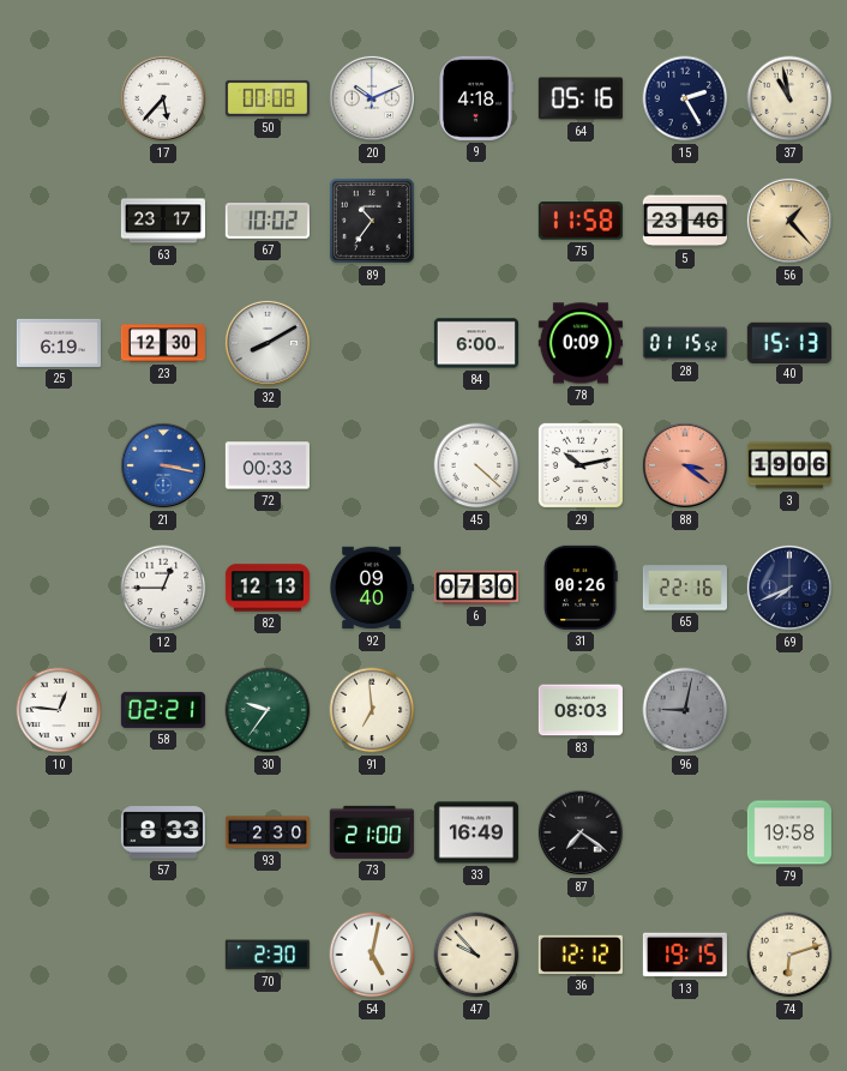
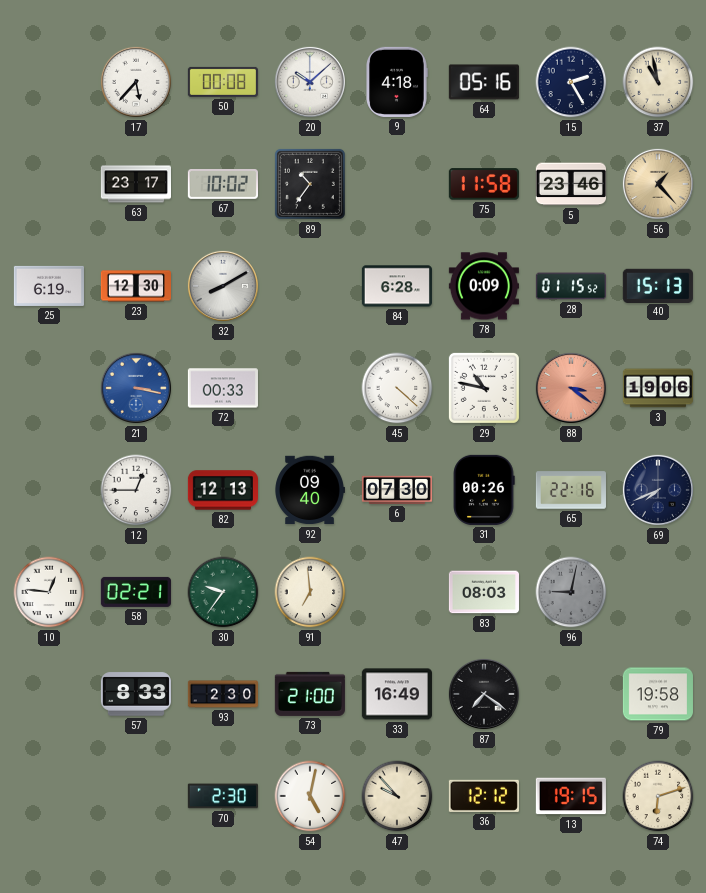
20: 10:11 -> 10:08 (310, 82)
84: 6:00 -> 6:28 (397, 286)
29: 10:13 -> 10:47 (484, 388)
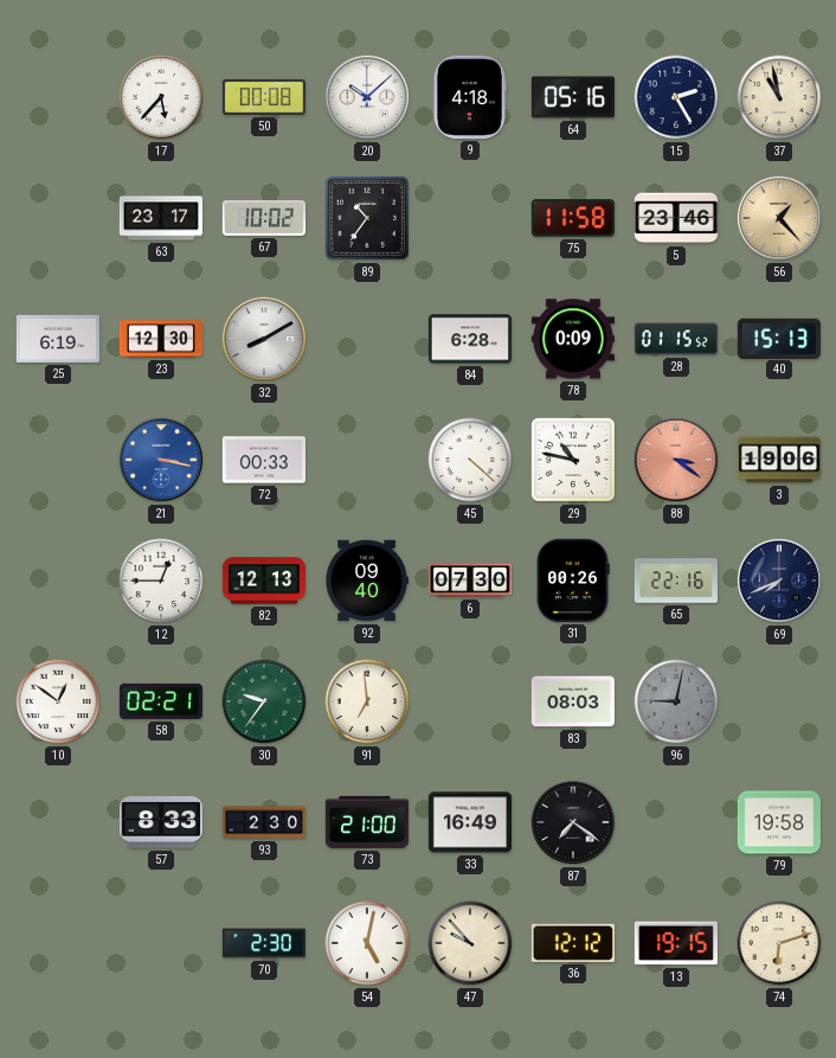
10: 12:46 -> 12:51 (58, 701)
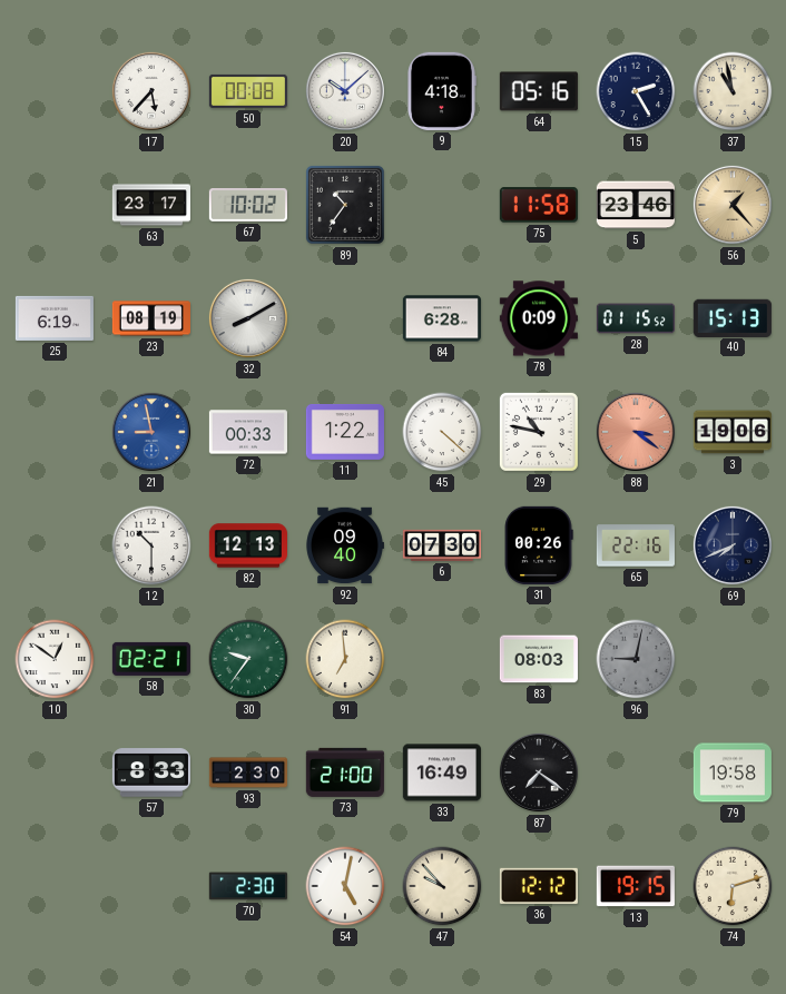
23: 12:30 -> 08:19 (151, 318)
21: 3:17 -> 8:58 (151, 432)
11: none -> 1:22 (345, 432)
12: 12:45 -> 10:30 (151, 545)
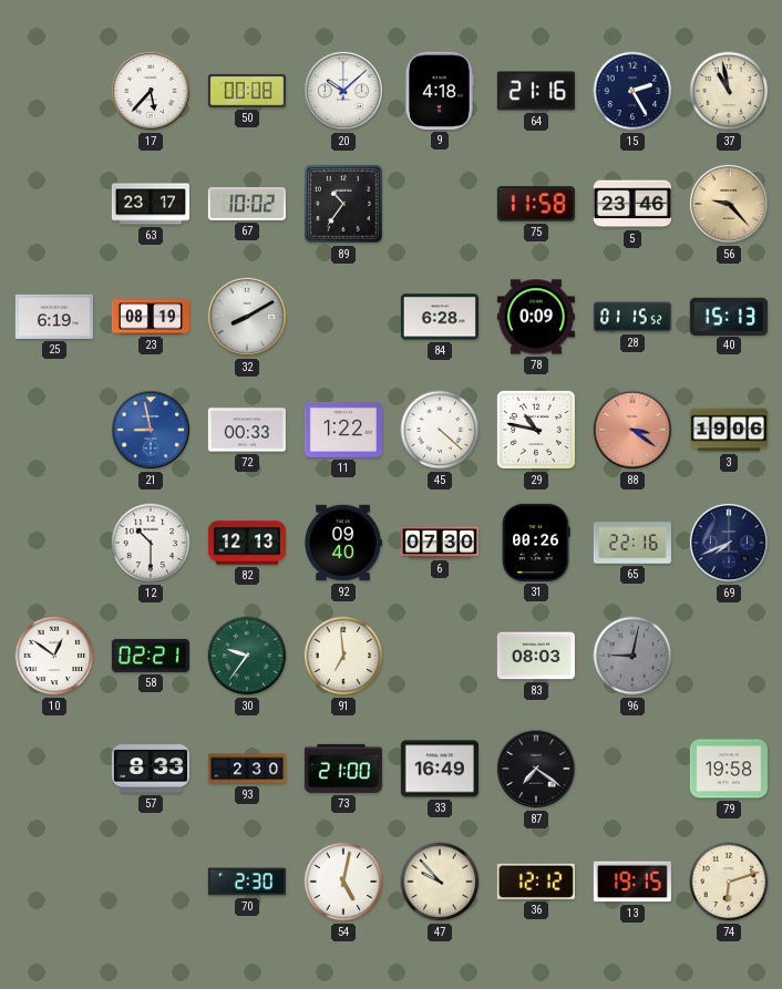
64: 05:16 -> 21:16 (536, 91)
56: 1:23 -> 9:23 (729, 204)
